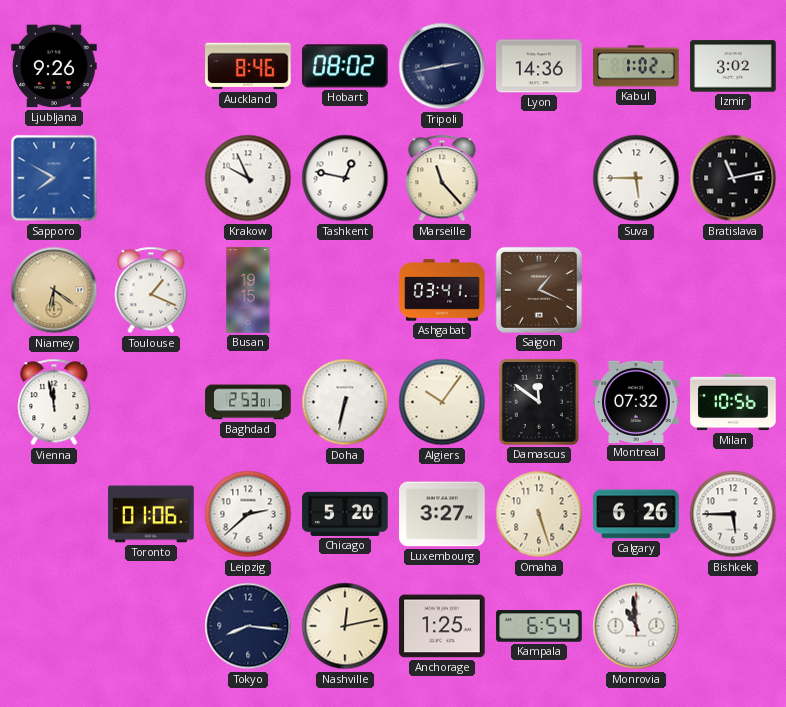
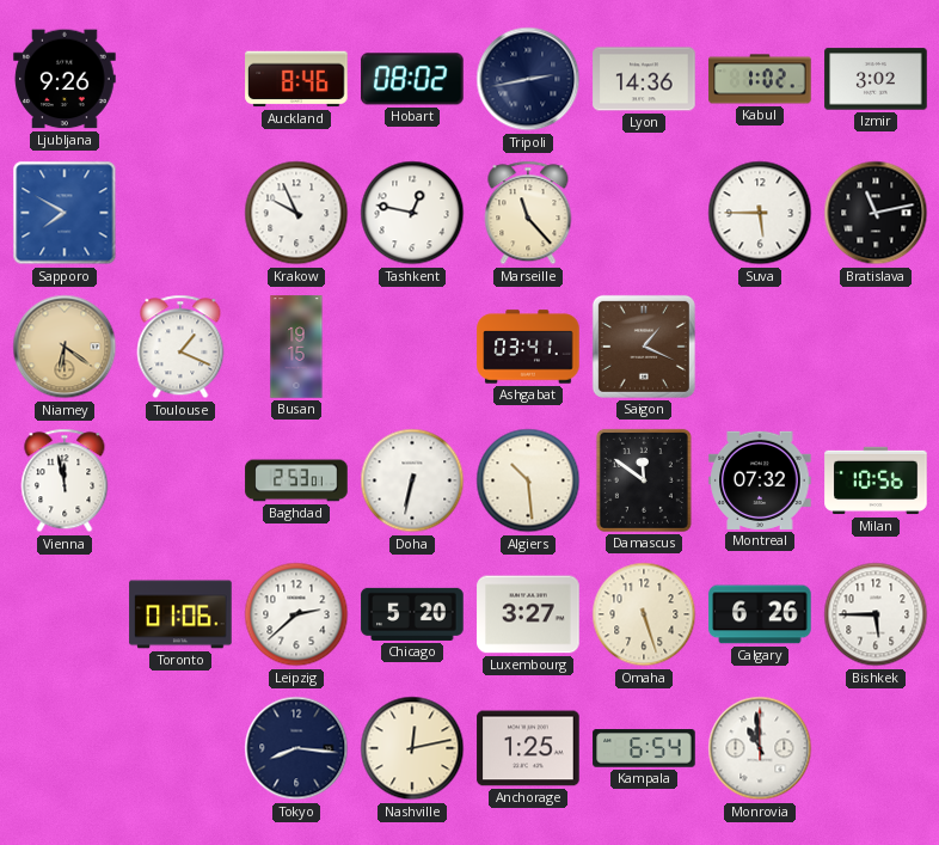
Algiers: 10:06 -> 10:29 (528, 480)
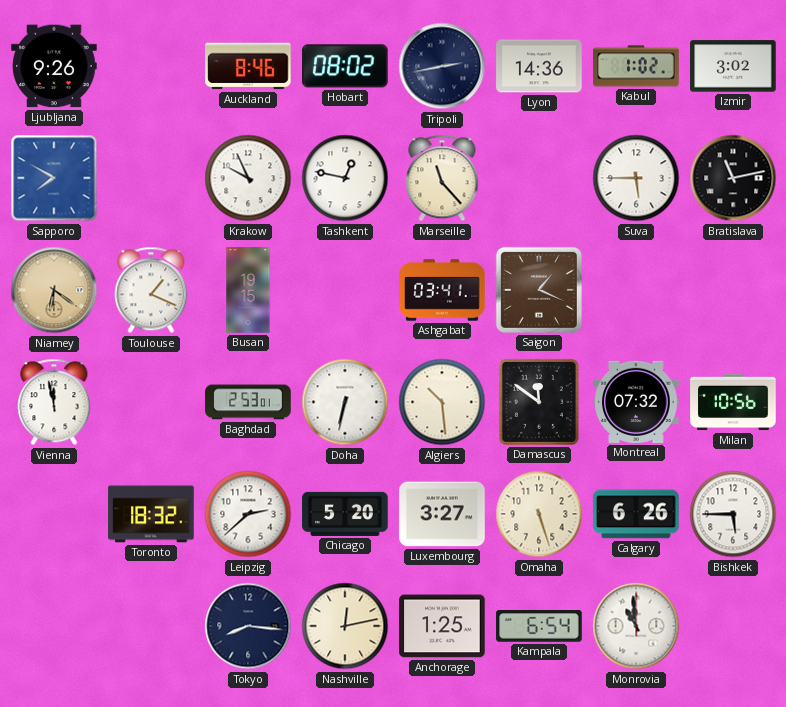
Toronto: 01:06 -> 18:32 (151, 514)
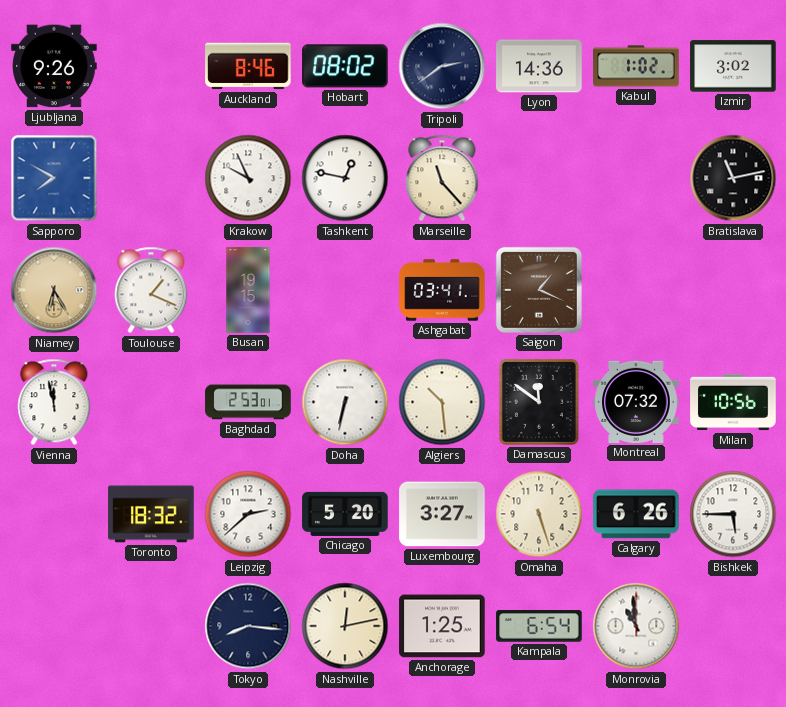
Tripoli: 2:43 -> 2:39 (442, 66)
Suva: 5:45 -> none (636, 178)
Niamey: 6:21 -> 6:25 (54, 290)
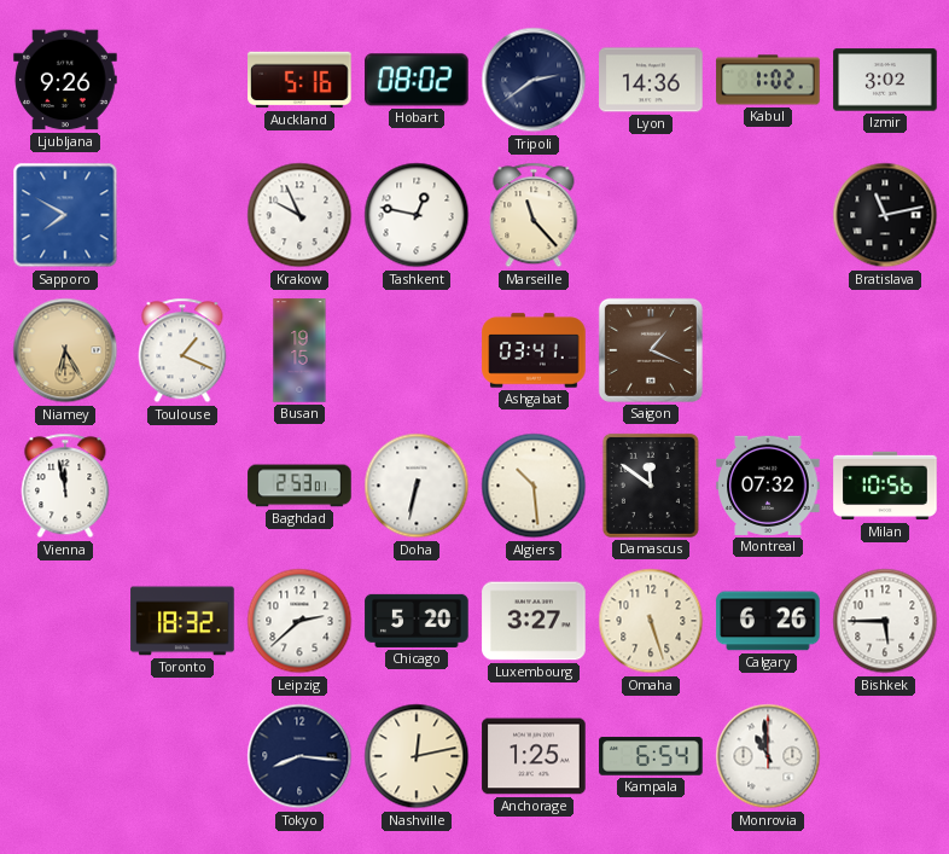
Auckland: 8:46 -> 5:16 (299, 80)
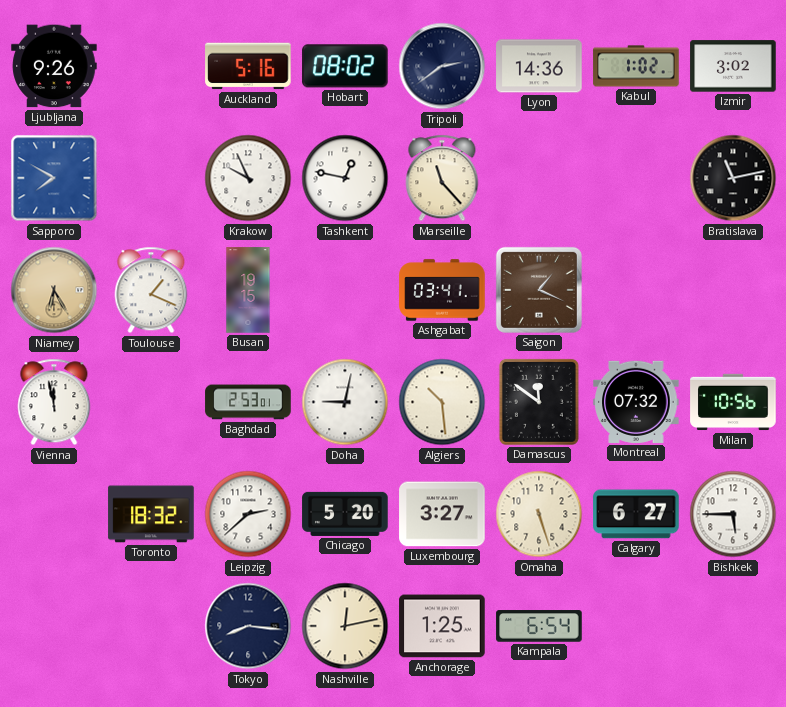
Doha: 6:32 -> 9:02 (345, 402)
Calgary: 6:26 -> 6:27 (636, 514)
Monrovia: 10:59 -> none (768, 756)
